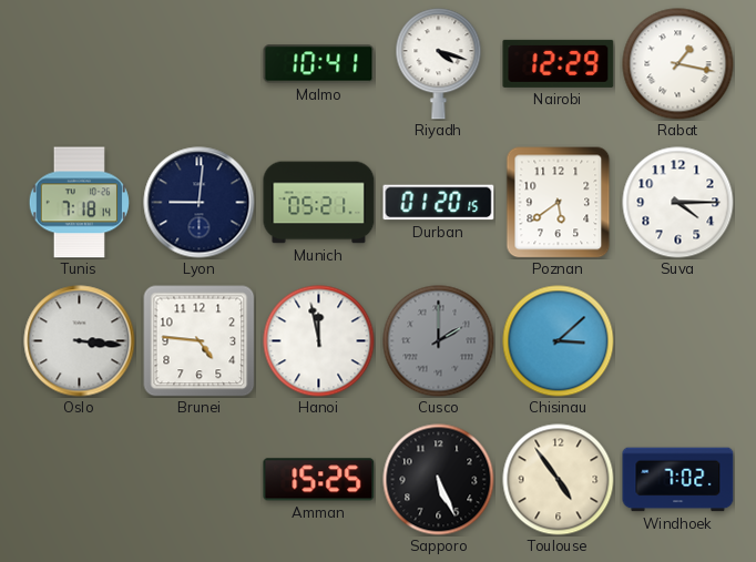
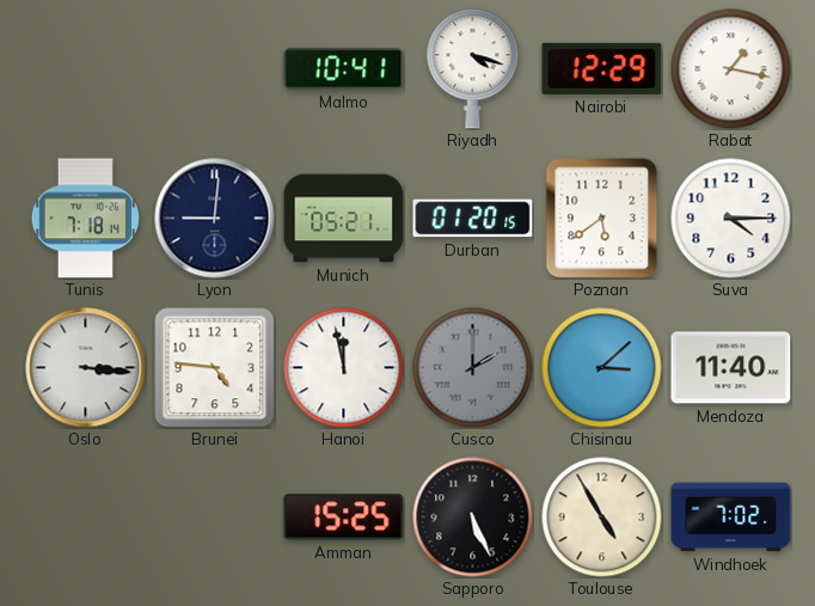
Mendoza: none -> 11:40 (731, 368)
Toulouse: 4:54 -> 4:55 (602, 518)
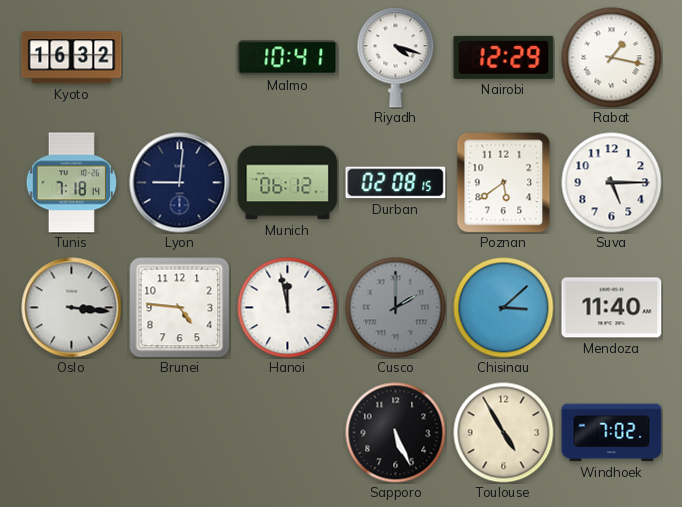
Kyoto: none -> 16:32 (72, 58)
Munich: 05:21 -> 06:12 (288, 183)
Durban: 01:20 -> 02:08 (396, 183)
Suva: 4:15 -> 5:15 (612, 183)
Amman: 15:25 -> none (344, 518)
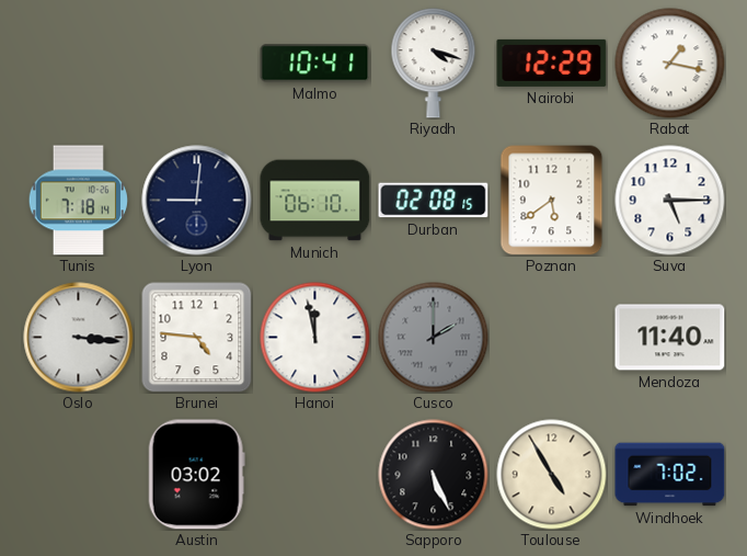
Kyoto: 16:32 -> none (72, 58)
Munich: 06:12 -> 06:10 (315, 201)
Chisinau: 3:08 -> none (504, 308)
Austin: none -> 03:02 (196, 475)
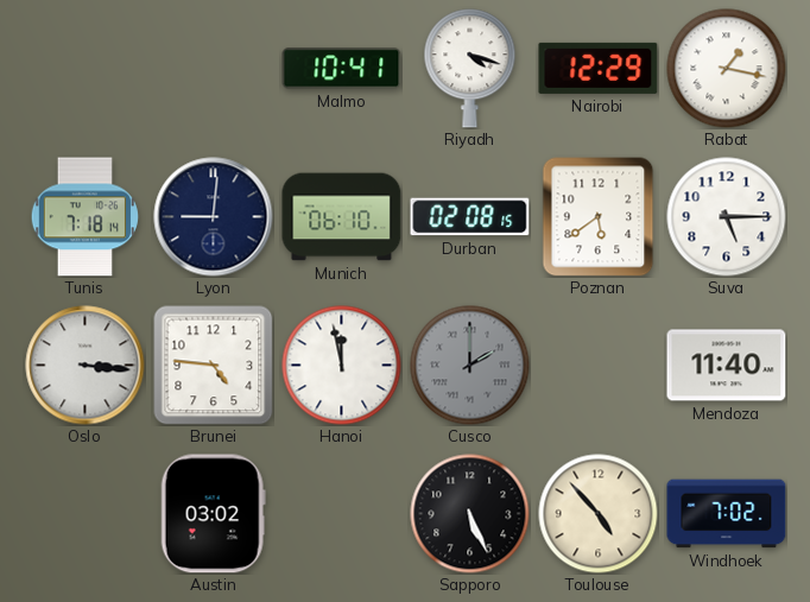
Toulouse: 4:55 -> 4:53 (599, 514)
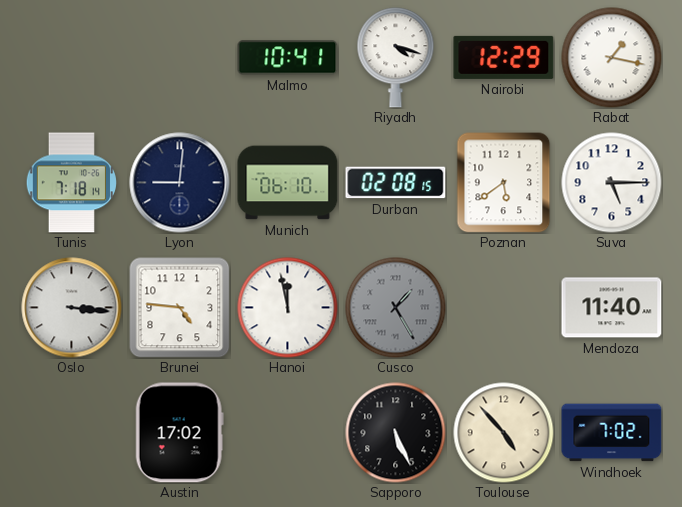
Cusco: 2:00 -> 1:25 (396, 308)
Austin: 03:02 -> 17:02 (179, 433)
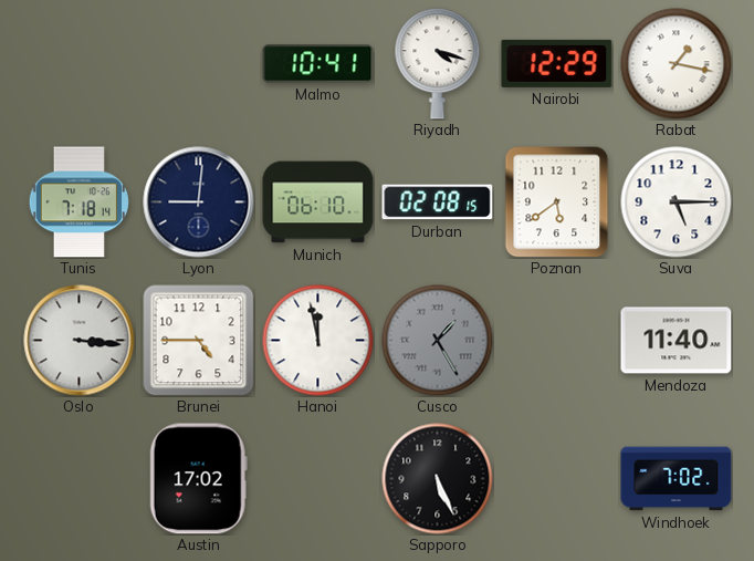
Brunei: 4:46 -> 4:45 (198, 340)
Toulouse: 4:53 -> none (504, 433)
